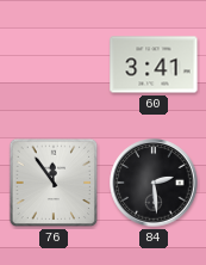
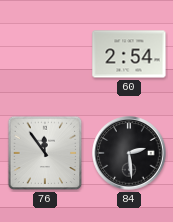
60: 3:41 -> 2:54 (129, 54)
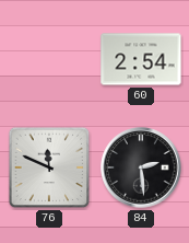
76: 11:54 -> 11:49 (49, 167)
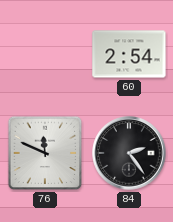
84: 2:29 -> 2:24 (129, 153)
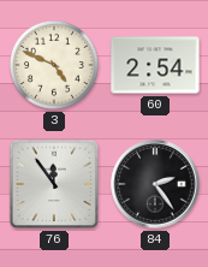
3: none -> 4:49 (54, 65)
76: 11:49 -> 11:54 (54, 184)
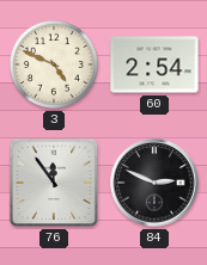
84: 2:24 -> 2:49 (154, 183)
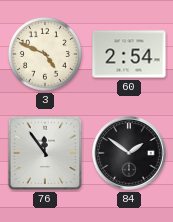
84: 2:49 -> 1:51 (129, 153)
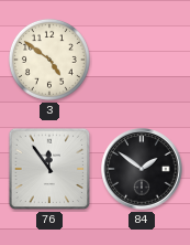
3: 4:49 -> 4:51 (49, 60)
60: 2:54 -> none (129, 54)
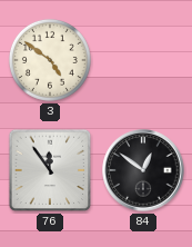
84: 1:51 -> 12:51 (143, 170)
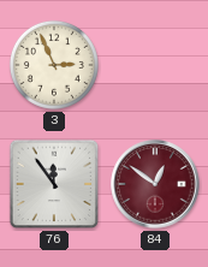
3: 4:51 -> 2:56 (54, 65)
84 dial: black -> burgundy (155, 184)
